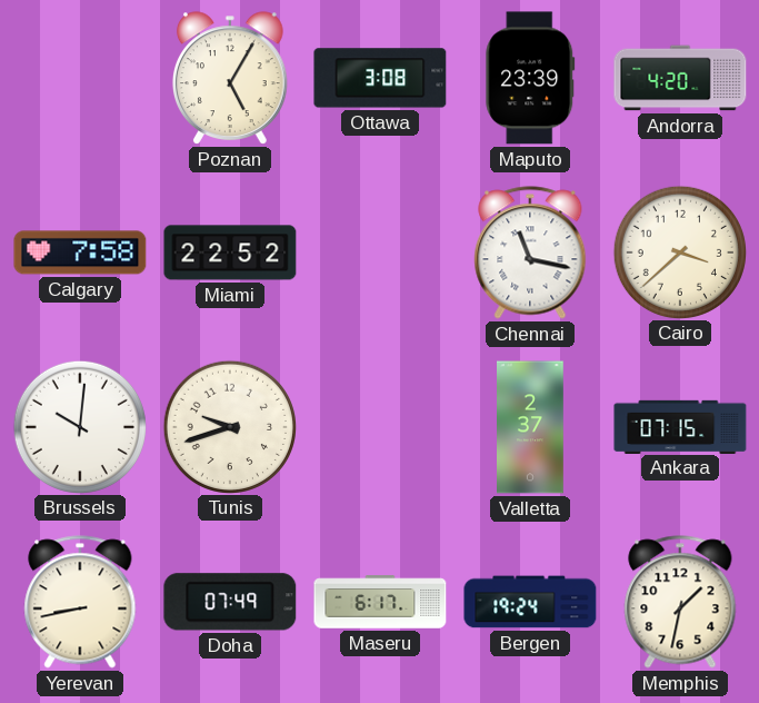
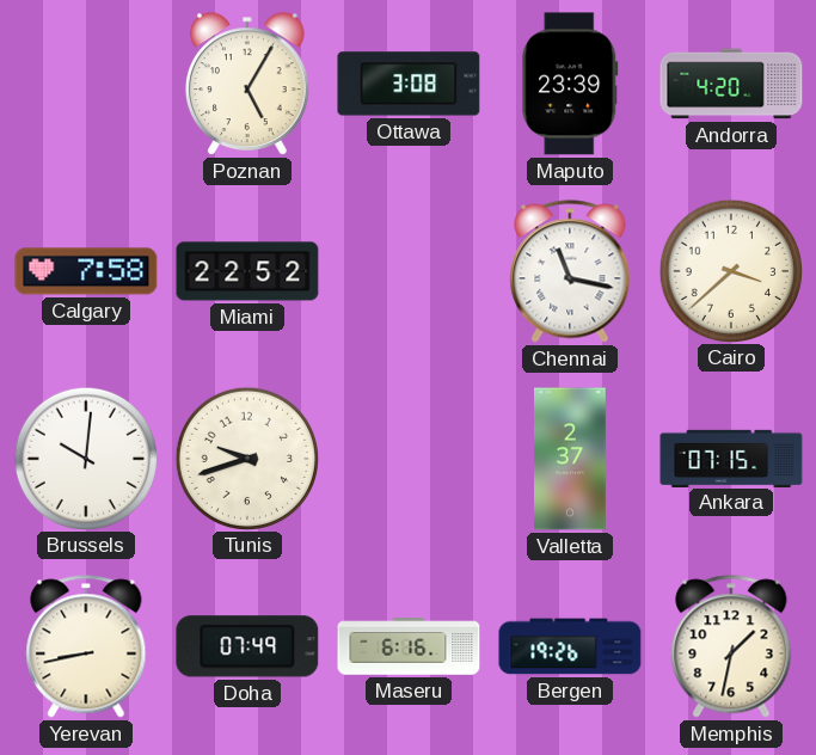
Maseru: 6:17 -> 6:16 (409, 646)
Bergen: 19:24 -> 19:26 (570, 646)
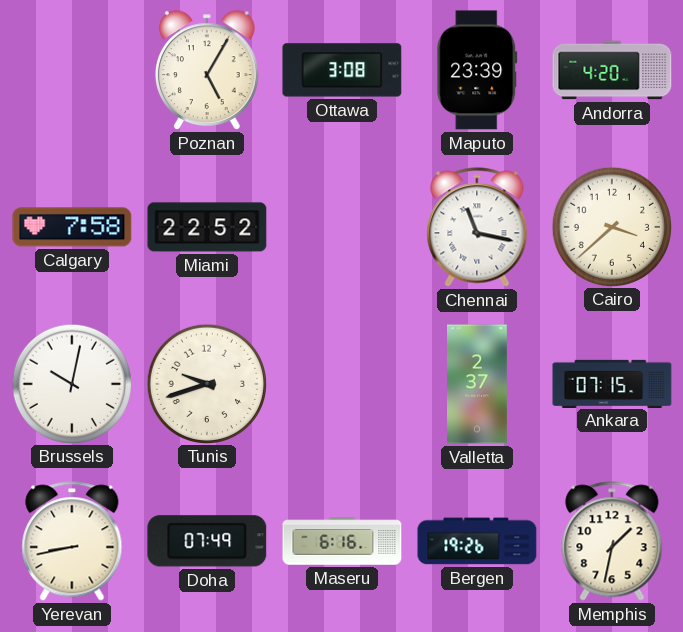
Brussels: 10:01 -> 10:02 (71, 383)
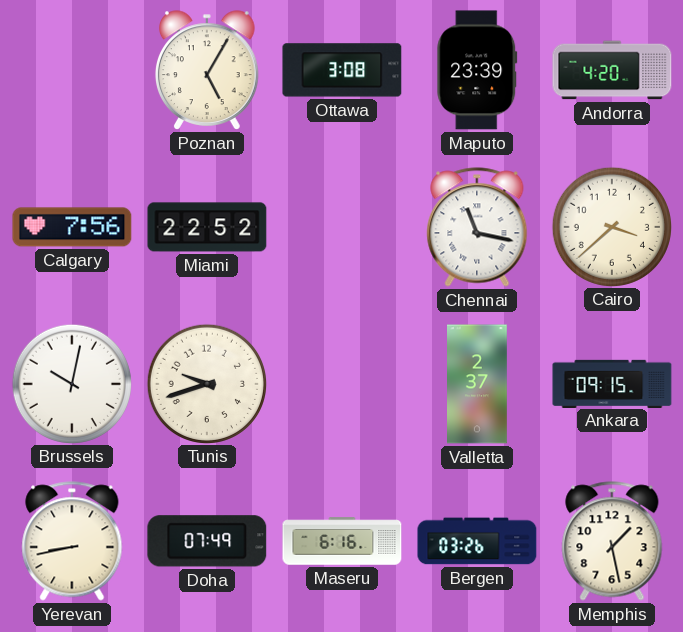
Calgary: 7:58 -> 7:56 (72, 227)
Ankara: 07:15 -> 09:15 (612, 383)
Bergen: 19:26 -> 03:26 (477, 541)
Memphis: 1:32 -> 1:28 (612, 541)
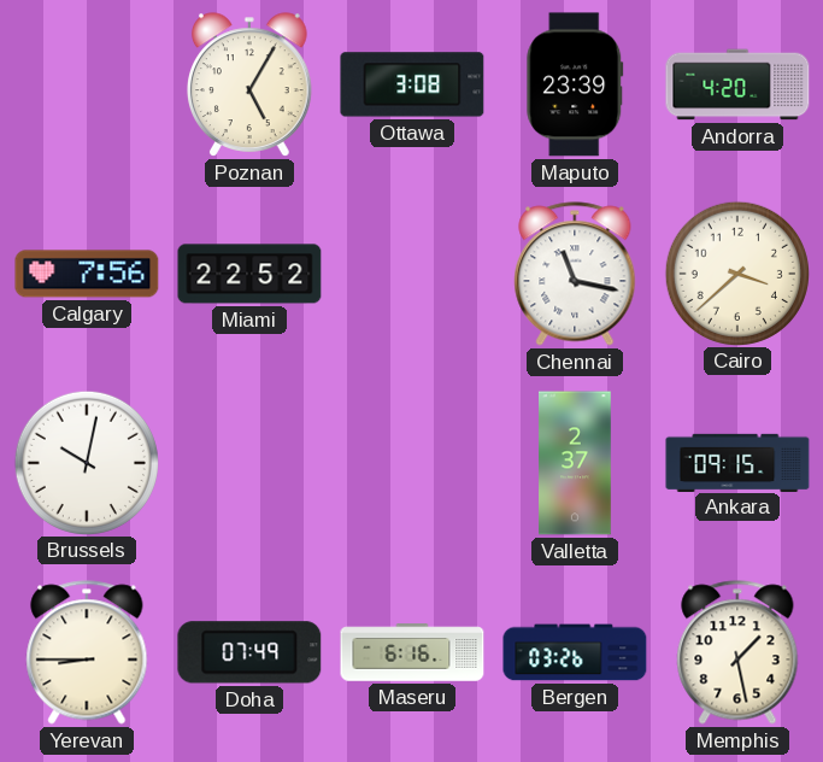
Tunis: 9:42 -> none (206, 383)
Yerevan: 8:43 -> 8:45 (87, 652)
